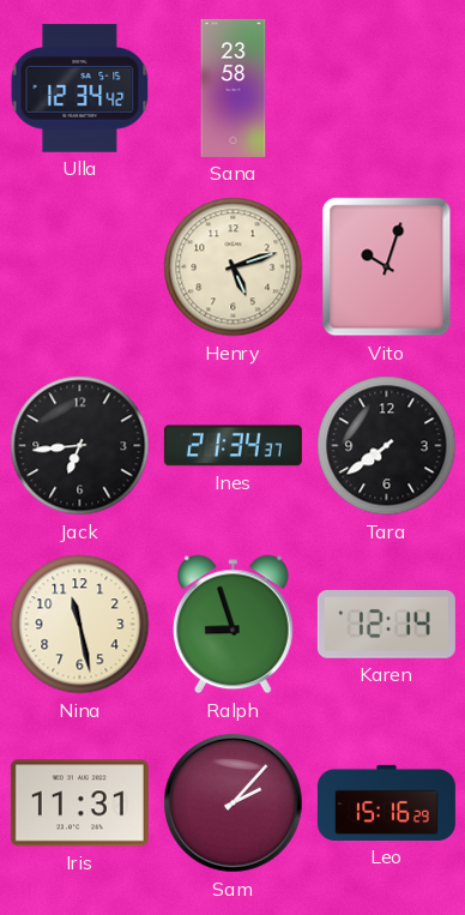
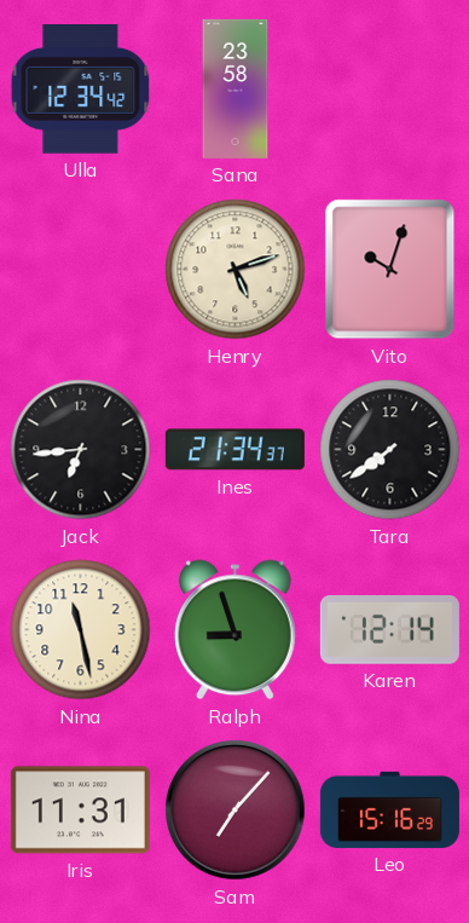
Sam: 2:07 -> 7:07 (236, 810)
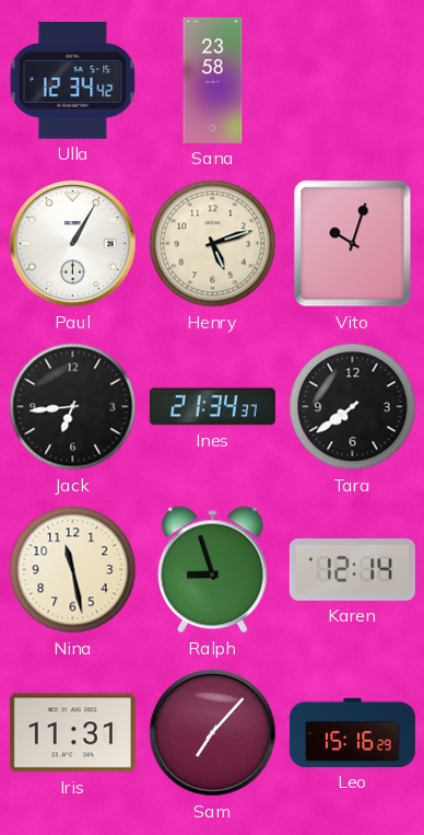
Paul: none -> 1:05 (73, 244)
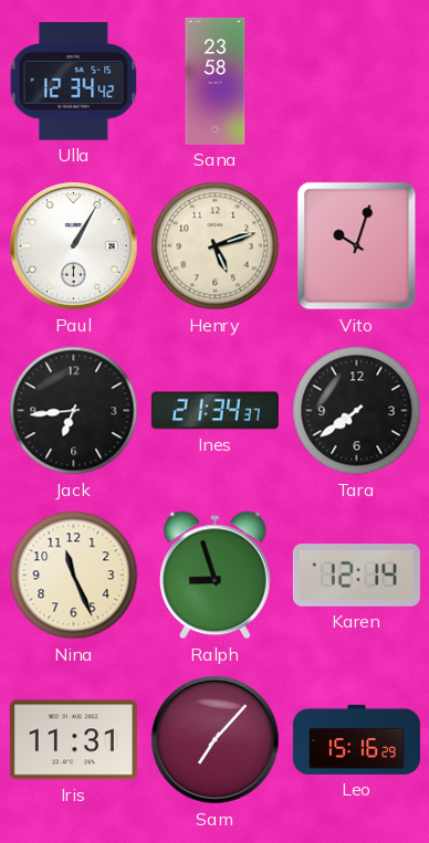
Nina: 11:28 -> 11:26 (74, 576)
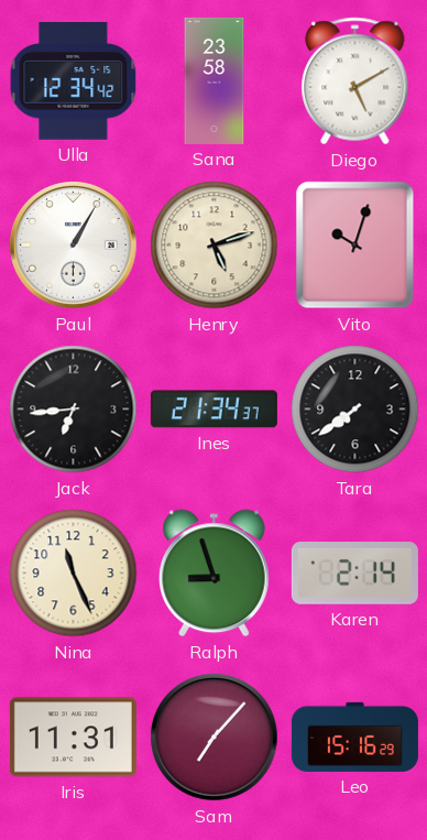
Diego: none -> 5:10 (355, 81)
Karen: 12:14 -> 2:14 (354, 574)
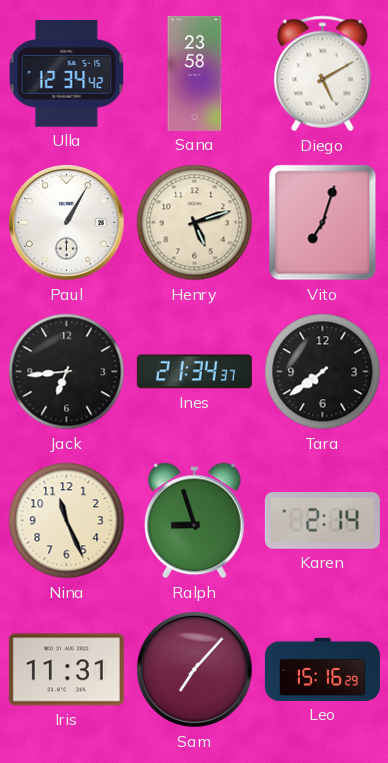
Vito: 10:03 -> 7:03 (323, 223)
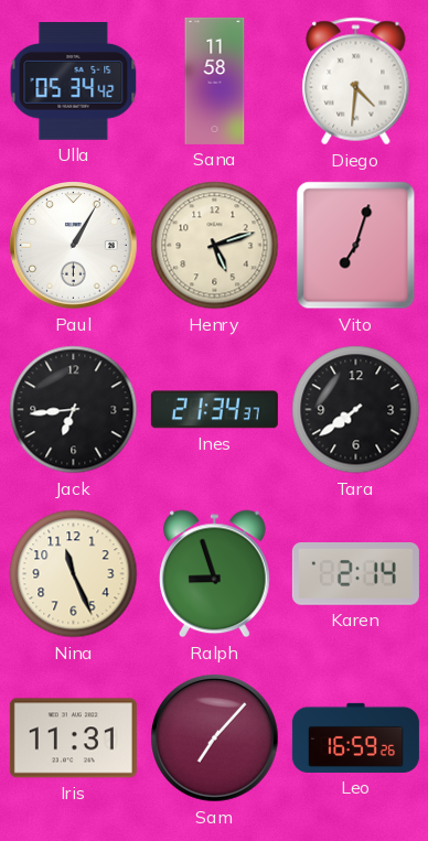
Ulla: 12:34 -> 05:34 (74, 82)
Sana: 23:58 -> 11:58 (215, 80)
Diego: 5:10 -> 4:31 (356, 82)
Leo: 15:16 -> 16:59 (355, 737)
